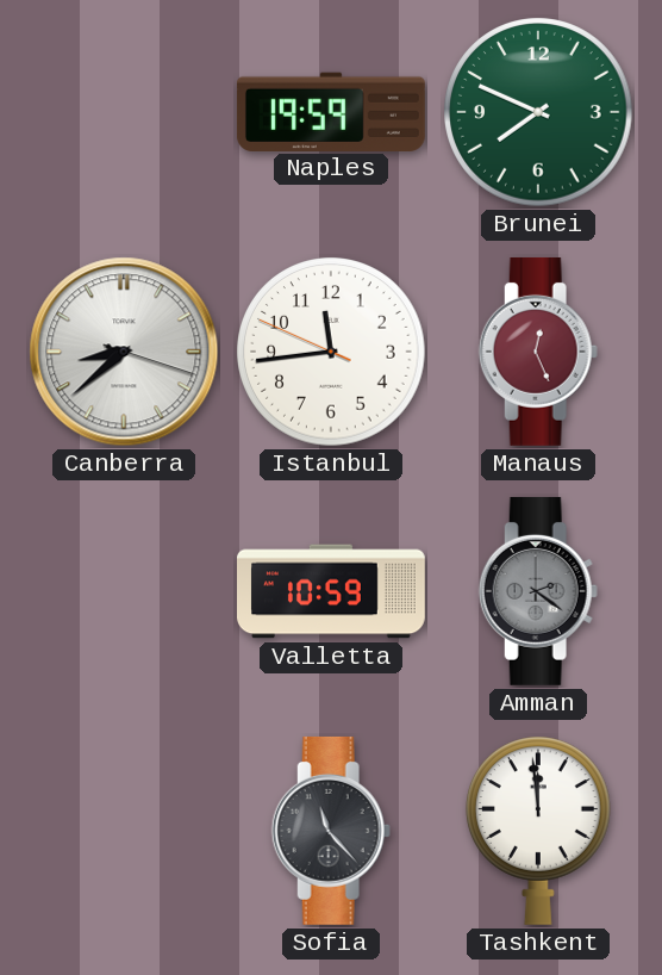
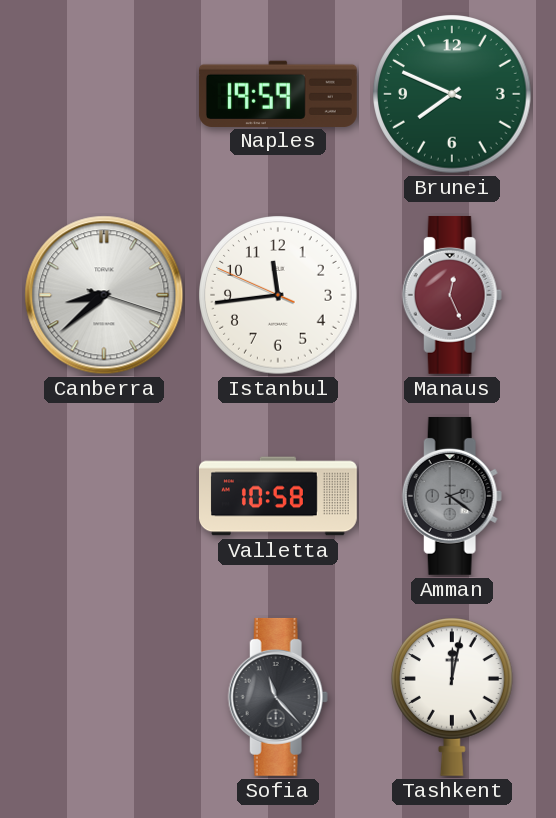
Valletta: 10:59 -> 10:58 (279, 496)
Tashkent: 11:59 -> 12:02 (452, 697)
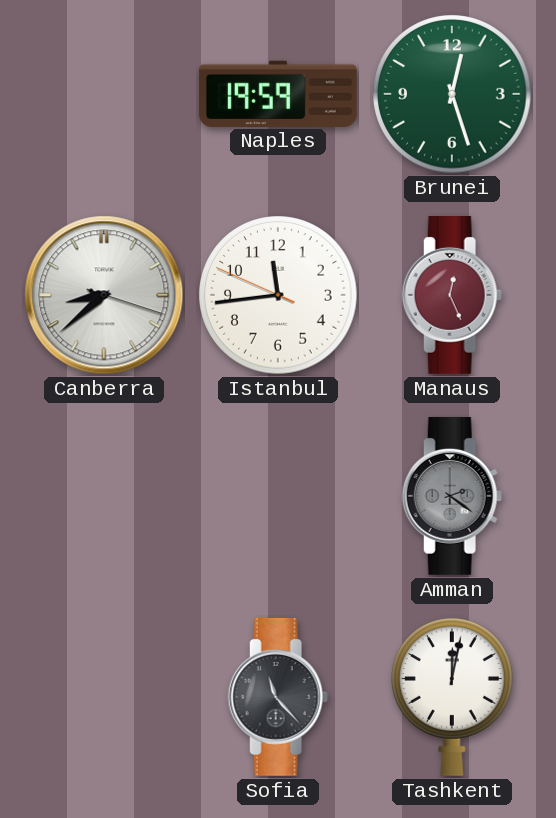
Brunei: 7:49 -> 12:27 (452, 94)
Valletta: 10:58 -> none (279, 496)
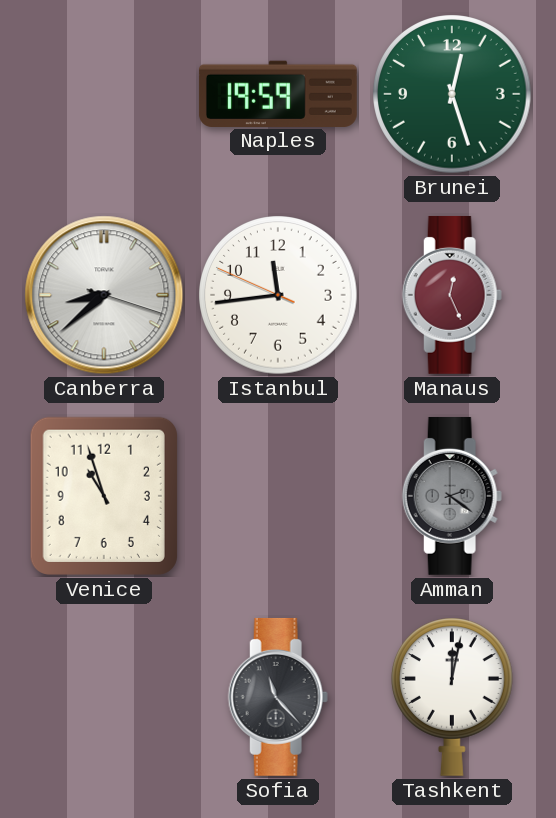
Venice: none -> 10:57 (104, 496)
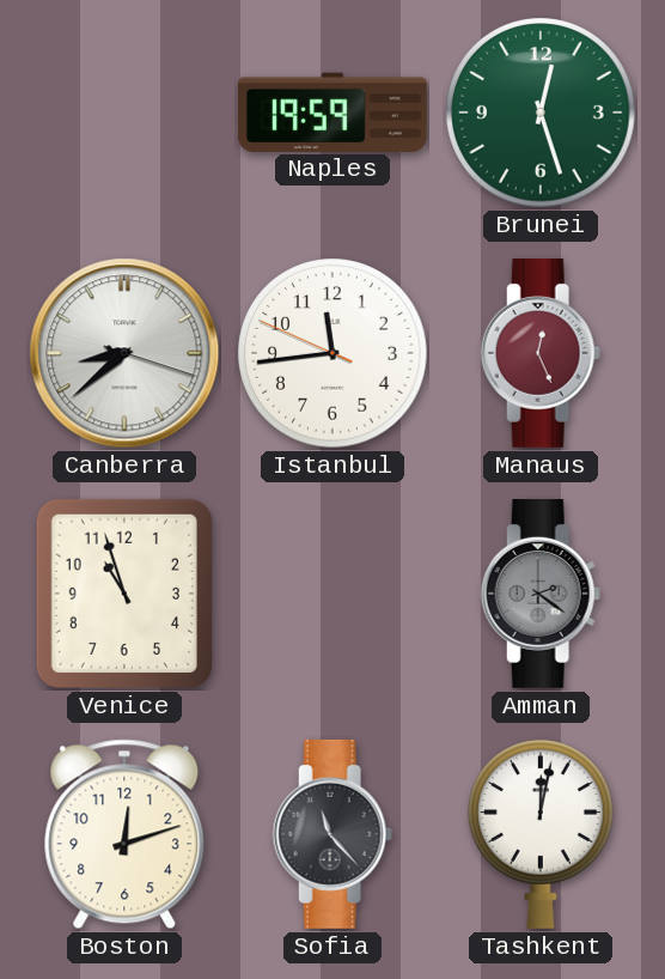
Boston: none -> 12:12 (124, 834)
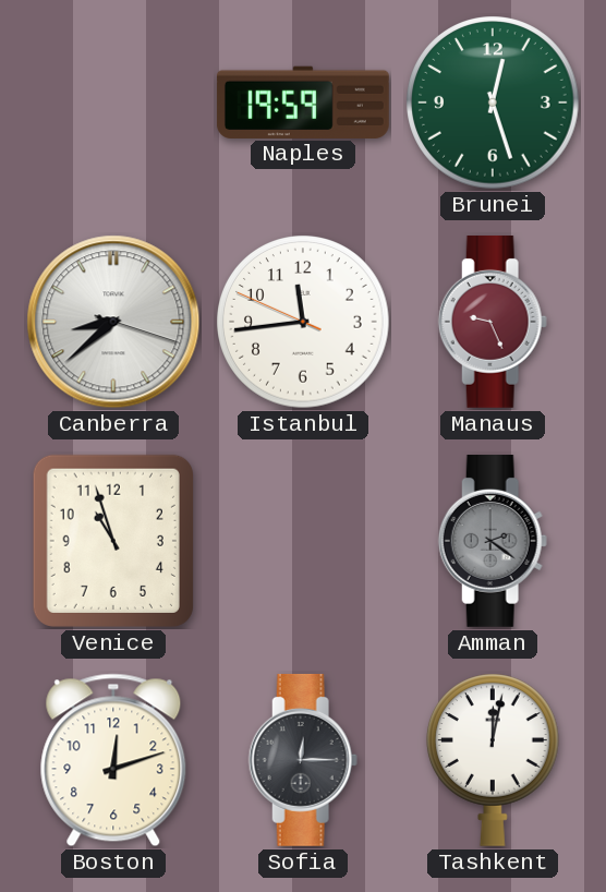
Manaus: 12:26 -> 9:26 (493, 322)
Sofia: 11:23 -> 12:15 (303, 760)
